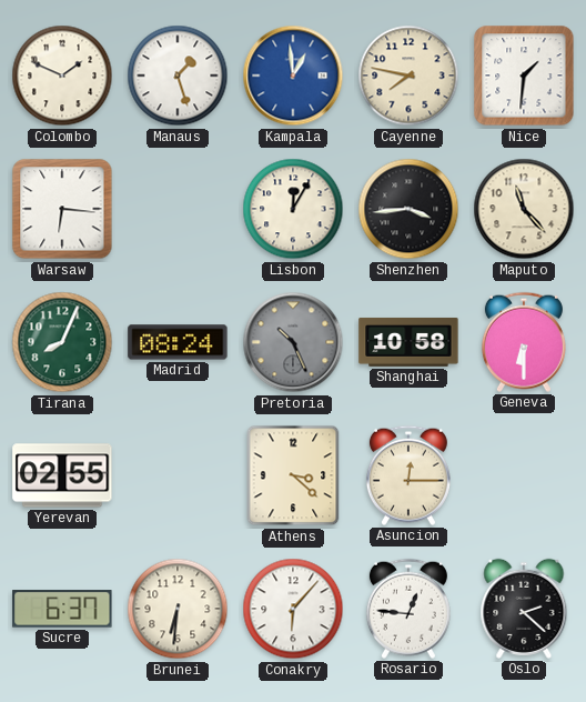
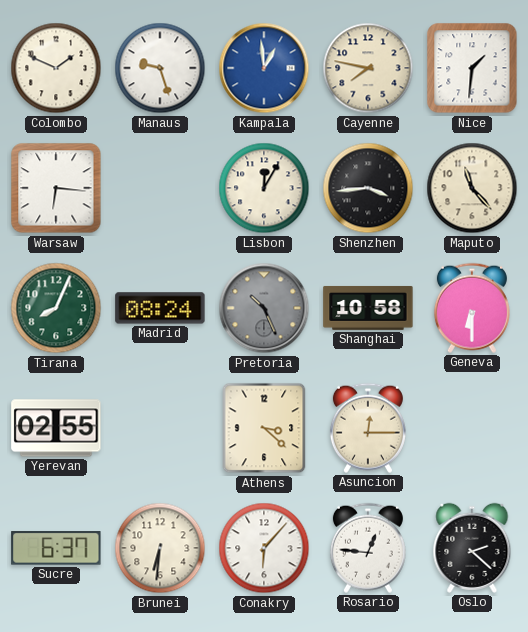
Manaus: 1:27 -> 9:27 (160, 68)
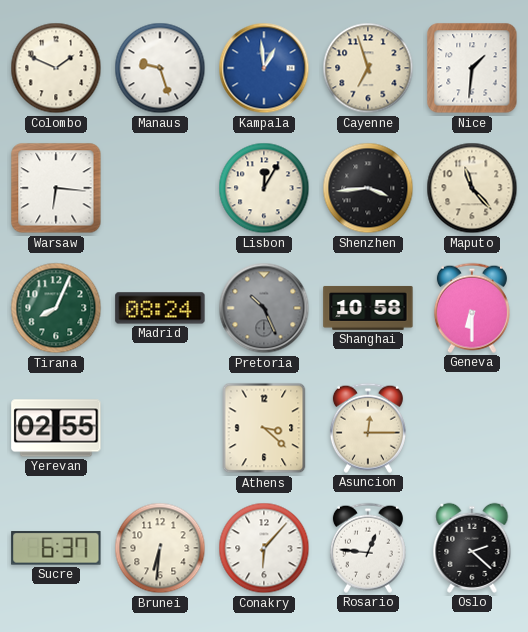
Cayenne: 7:47 -> 6:57 (368, 68)
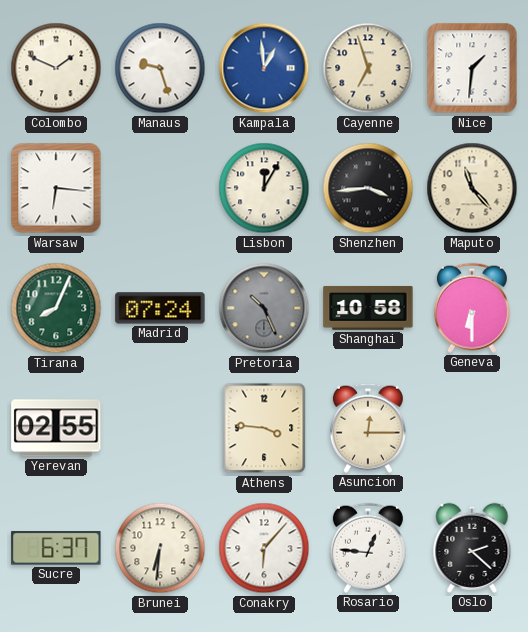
Madrid: 08:24 -> 07:24 (160, 308)
Athens: 3:22 -> 3:46 (264, 428)
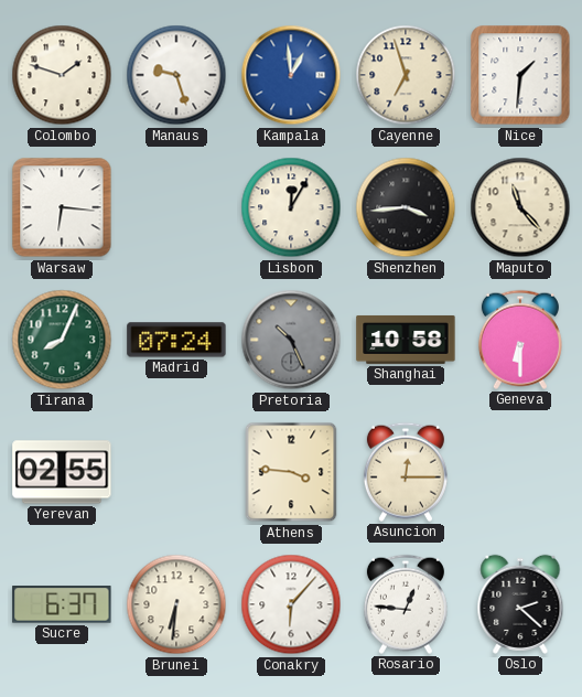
Colombo: 1:49 -> 1:48 (62, 75)
